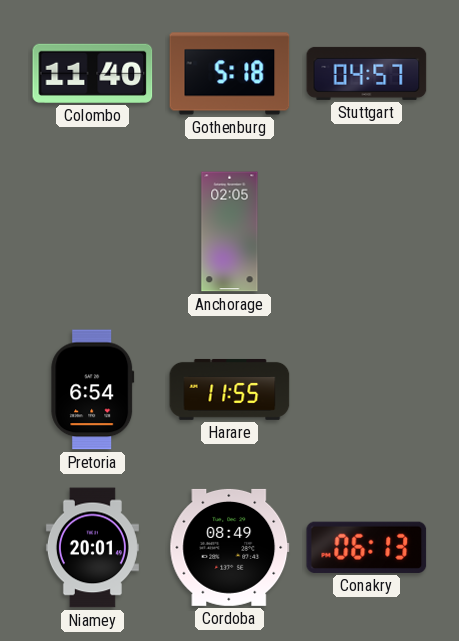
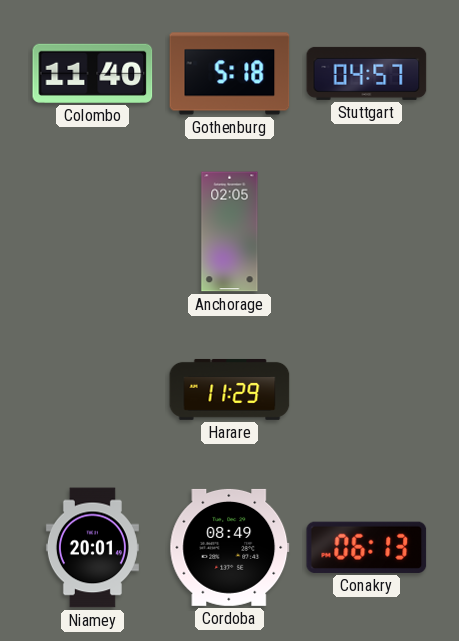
Pretoria: 6:54 -> none (93, 390)
Harare: 11:55 -> 11:29 (230, 389)
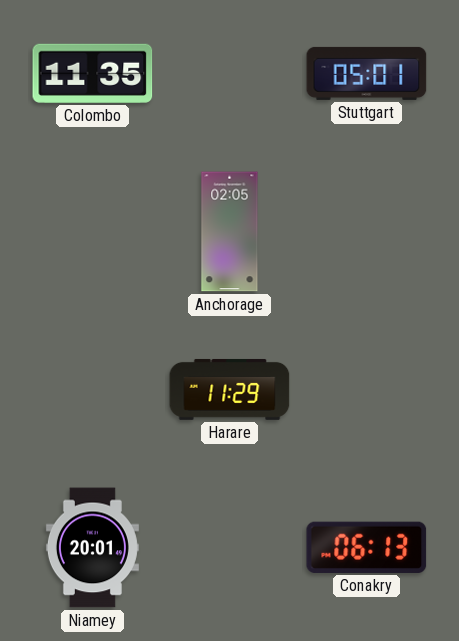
Colombo: 11:40 -> 11:35 (93, 73)
Gothenburg: 5:18 -> none (230, 74)
Stuttgart: 04:57 -> 05:01 (367, 73)
Cordoba: 08:49 -> none (230, 547)
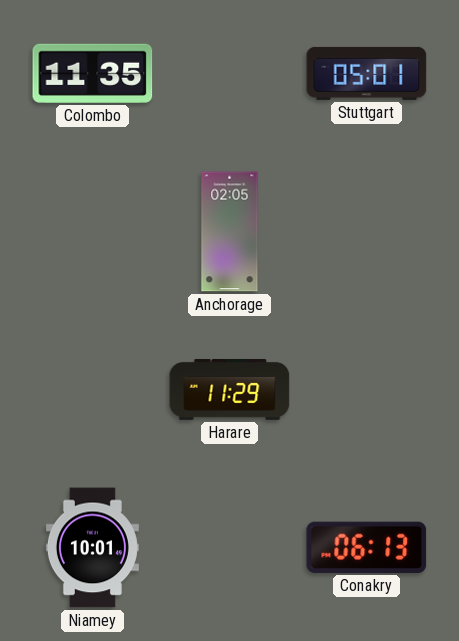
Niamey: 20:01 -> 10:01 (92, 548)
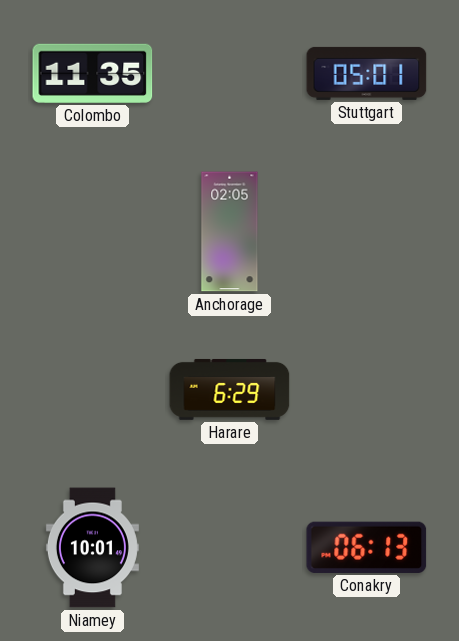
Harare: 11:29 -> 6:29 (230, 389)
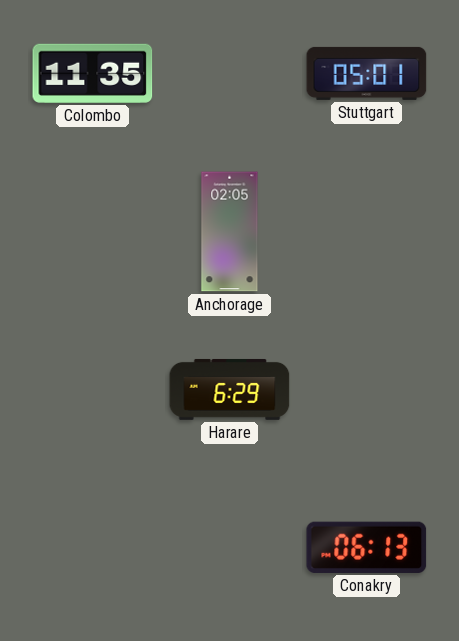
Niamey: 10:01 -> none (92, 548)
